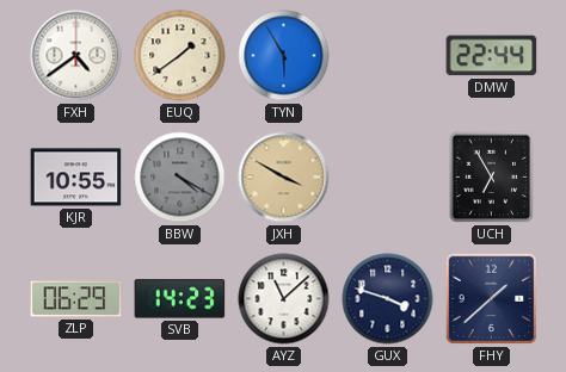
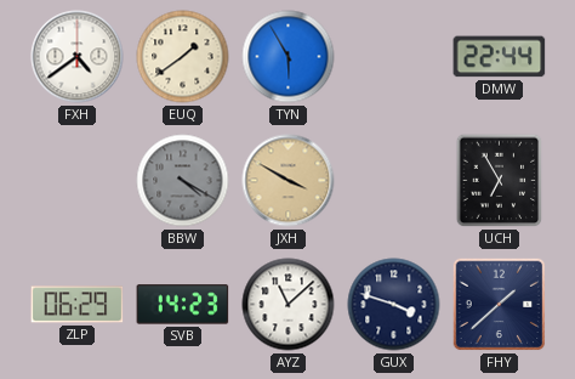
KJR: 10:55 -> none (76, 178)
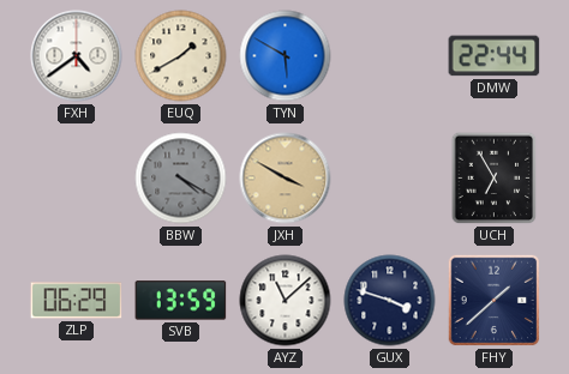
EUQ: 1:39 -> 1:40 (181, 56)
TYN: 5:55 -> 5:50 (286, 56)
SVB: 14:23 -> 13:59 (181, 301)
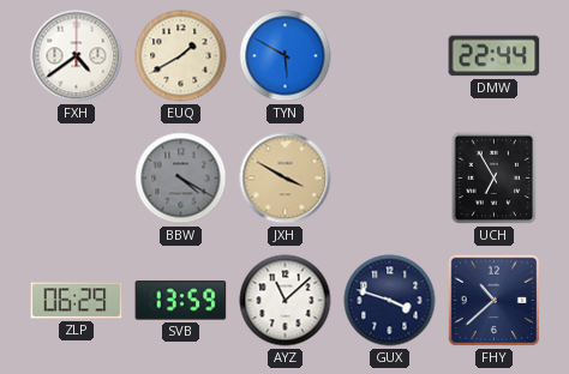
FHY: 1:38 -> 10:38 (495, 301)
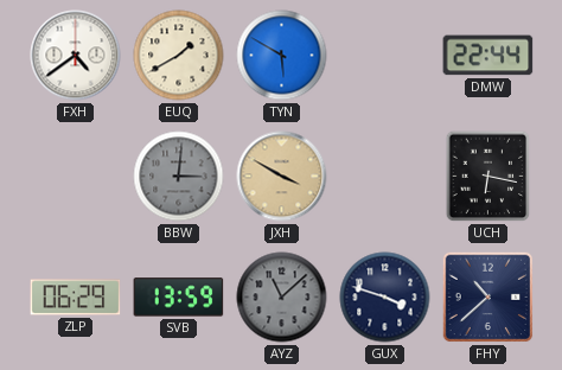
BBW: 4:20 -> 3:01 (179, 177)
UCH: 6:55 -> 6:17 (488, 177)
AYZ dial: white -> grey (282, 298)
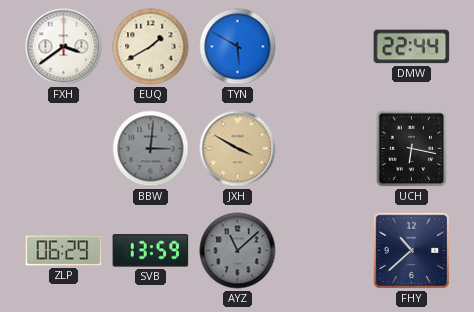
FXH: 4:39 -> 3:39 (64, 47)
GUX: 3:48 -> none (385, 298)
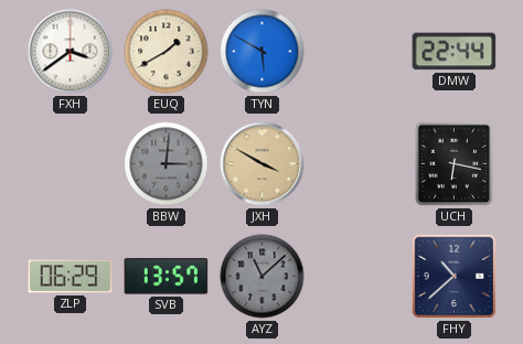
SVB: 13:59 -> 13:57 (167, 277)
